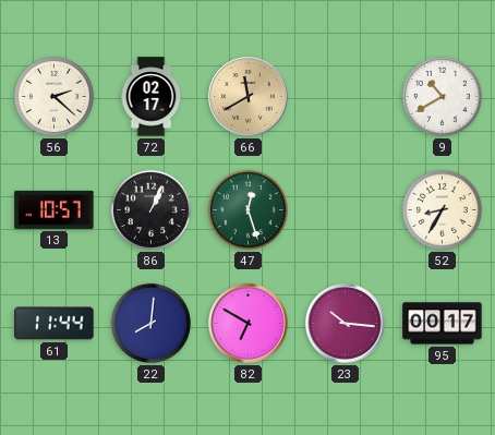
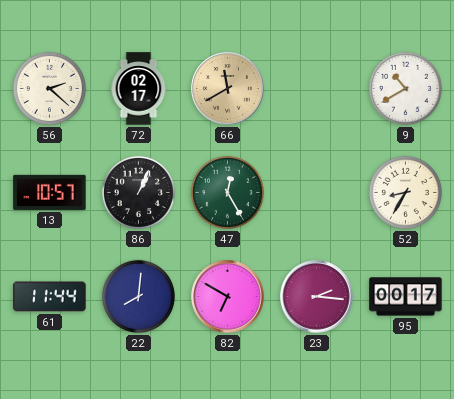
47: 12:27 -> 12:25 (227, 192)
23: 10:16 -> 2:16 (317, 297)
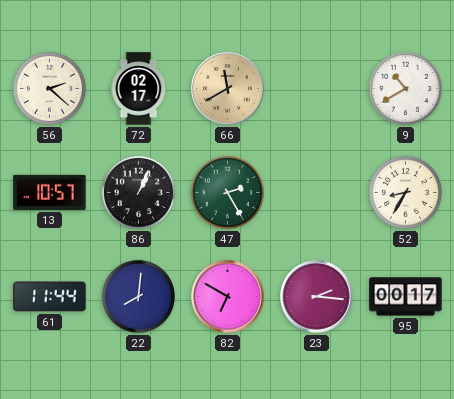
47: 12:25 -> 2:25 (227, 192)
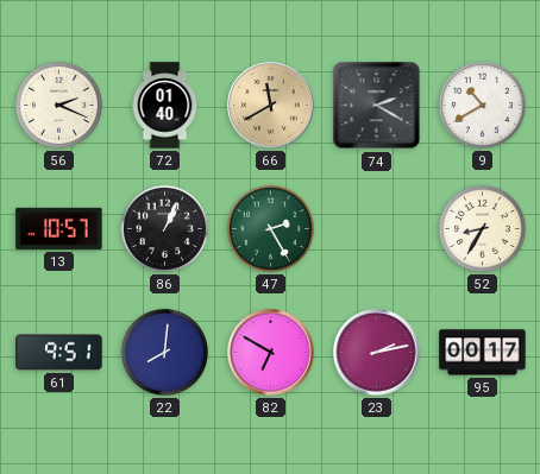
56: 2:22 -> 2:19 (58, 105)
72: 02:17 -> 01:40 (165, 106)
74: none -> 2:20 (377, 106)
61: 11:44 -> 9:51 (59, 353)
23: 2:16 -> 2:13 (377, 353)
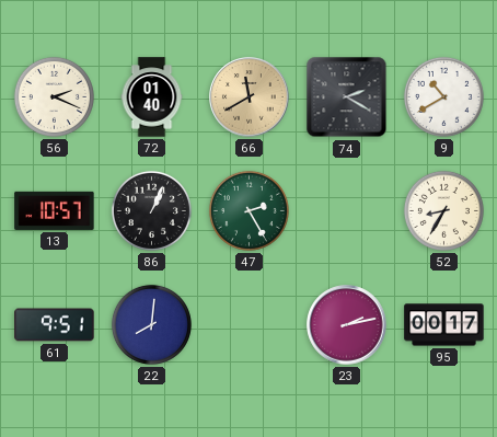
82: 6:50 -> none (271, 353)
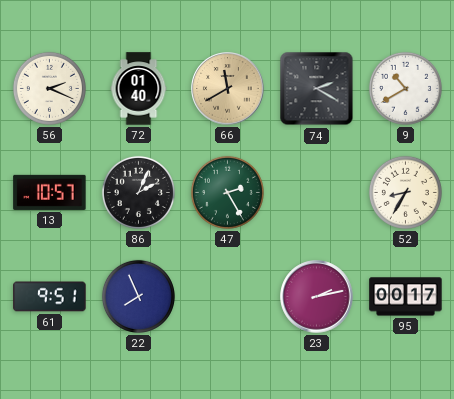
86: 1:04 -> 2:04 (138, 192)
22: 8:01 -> 7:56 (138, 296)
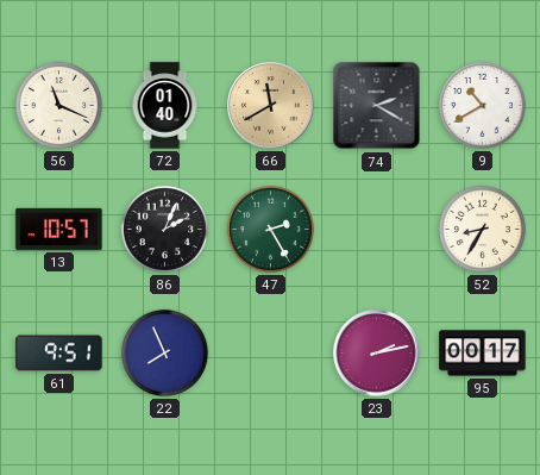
56: 2:19 -> 11:19 (58, 105)
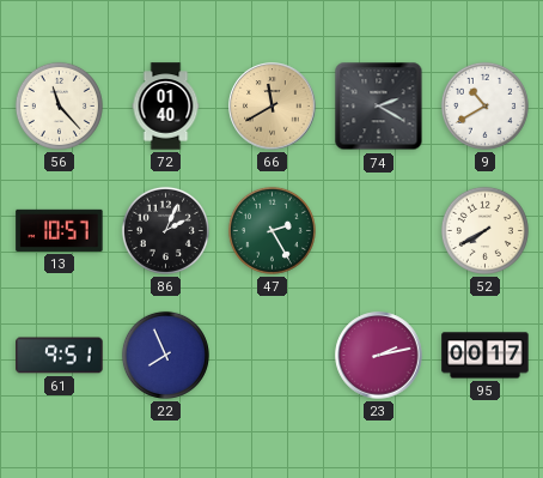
56: 11:19 -> 11:23 (59, 105)
52: 8:35 -> 7:40 (484, 230)
